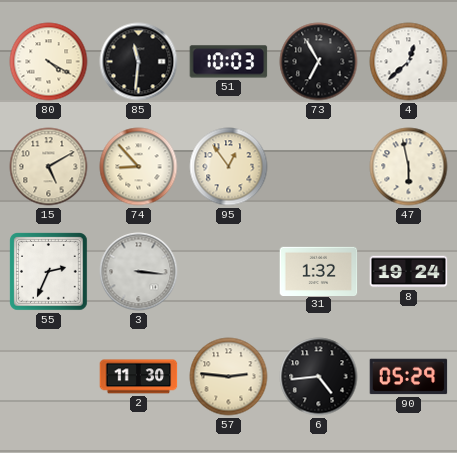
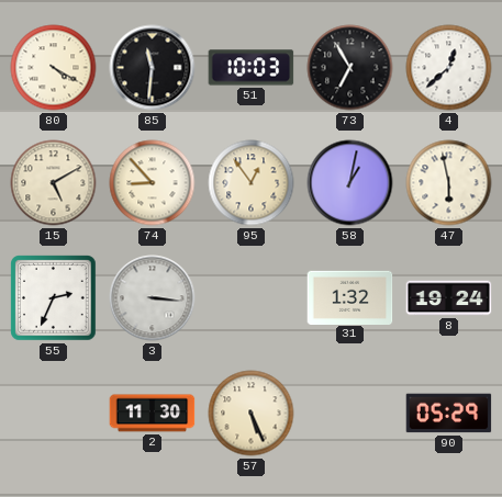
58: none -> 1:02 (350, 183)
57: 2:46 -> 5:26 (252, 414)
6: 4:44 -> none (319, 377)
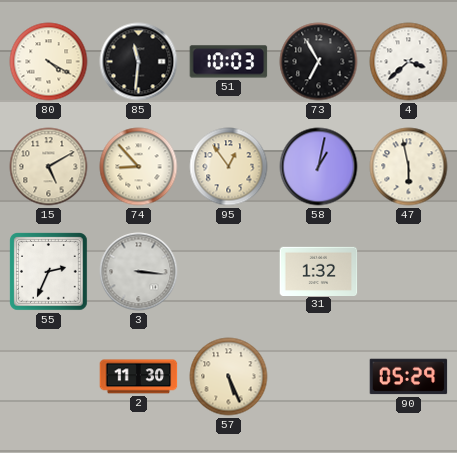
4: 12:38 -> 3:38 (409, 62)
8: 19:24 -> none (449, 298)
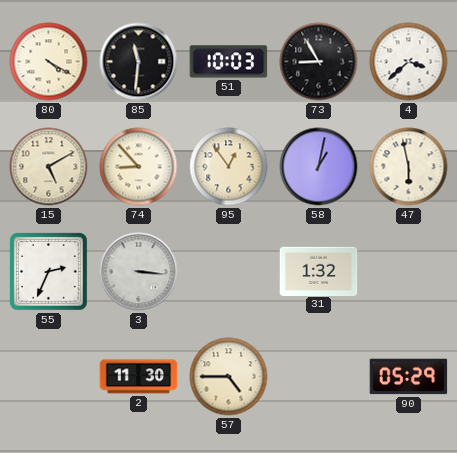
73: 6:55 -> 8:55 (319, 62)
57: 5:26 -> 4:45 (229, 377)
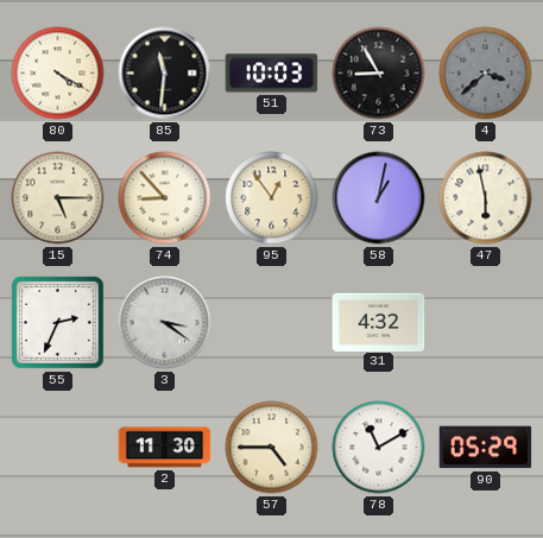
4 dial: white -> grey (486, 74)
15: 5:10 -> 5:15 (58, 198)
3: 3:16 -> 3:21 (165, 323)
31: 1:32 -> 4:32 (379, 322)
78: none -> 11:10 (379, 448)
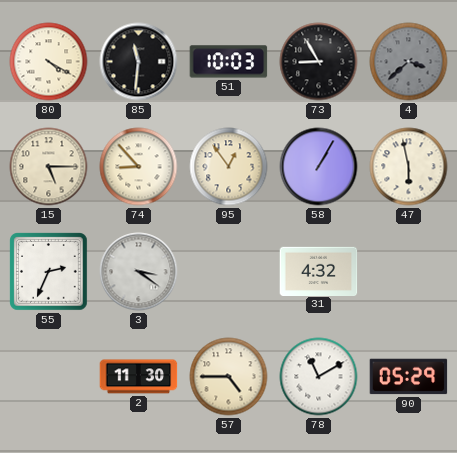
58: 1:02 -> 1:05 (319, 167)
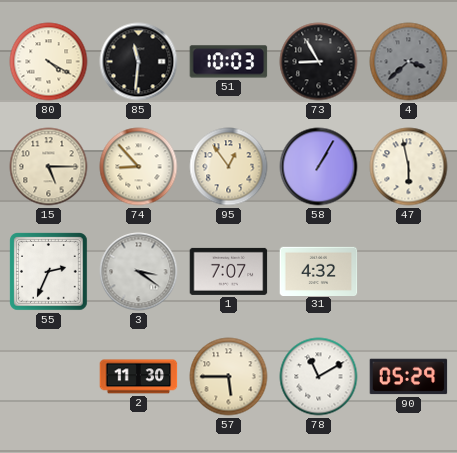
1: none -> 7:07 (229, 271)
57: 4:45 -> 5:45 (229, 377)
